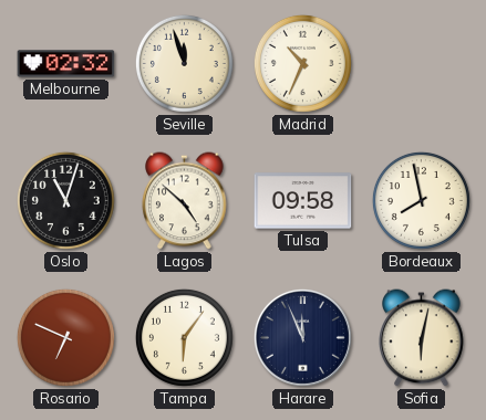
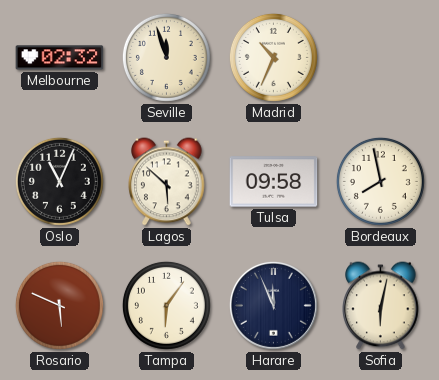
Oslo: 11:03 -> 11:04 (59, 181)
Lagos: 4:52 -> 5:52 (167, 182)
Rosario: 6:49 -> 5:49 (59, 305)
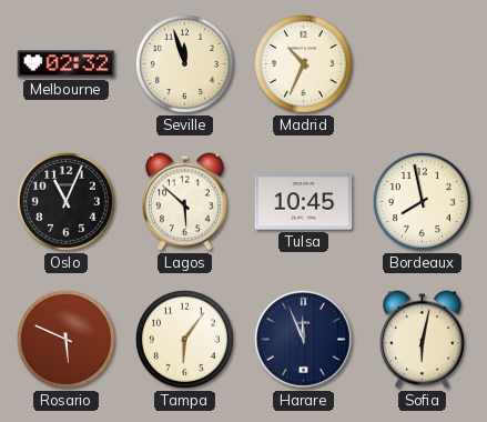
Tulsa: 09:58 -> 10:45 (304, 202)
